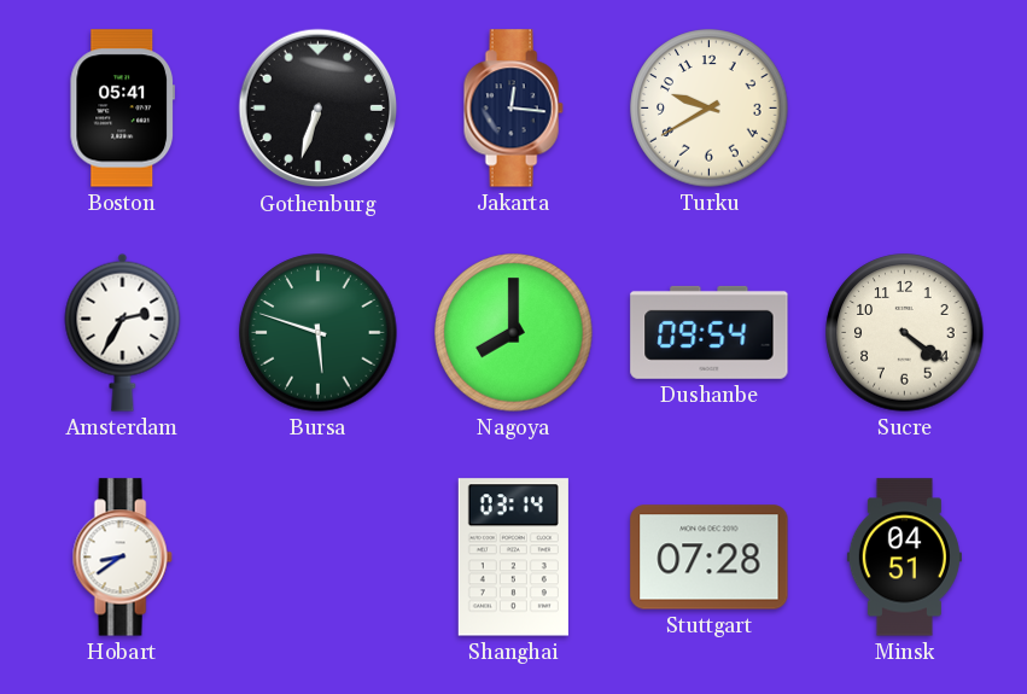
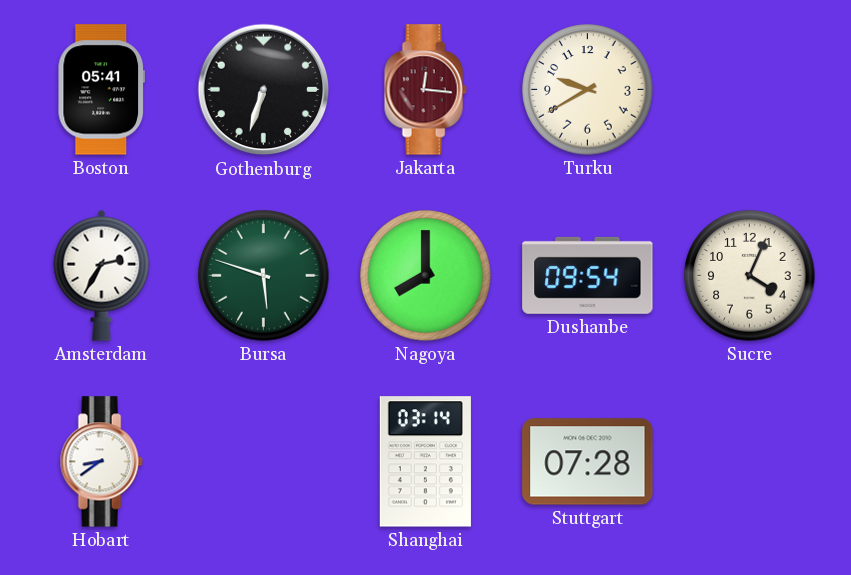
Jakarta dial: navy -> burgundy (425, 90)
Sucre: 4:21 -> 4:04 (750, 276)
Minsk: 04:51 -> none (904, 558)
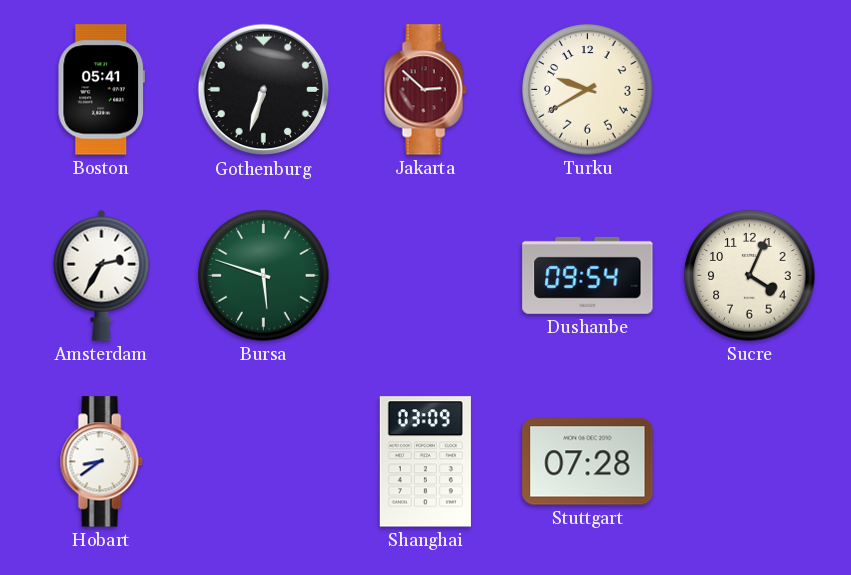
Jakarta: 12:16 -> 2:52 (425, 90)
Nagoya: 8:00 -> none (426, 276)
Shanghai: 03:14 -> 03:09 (425, 462)
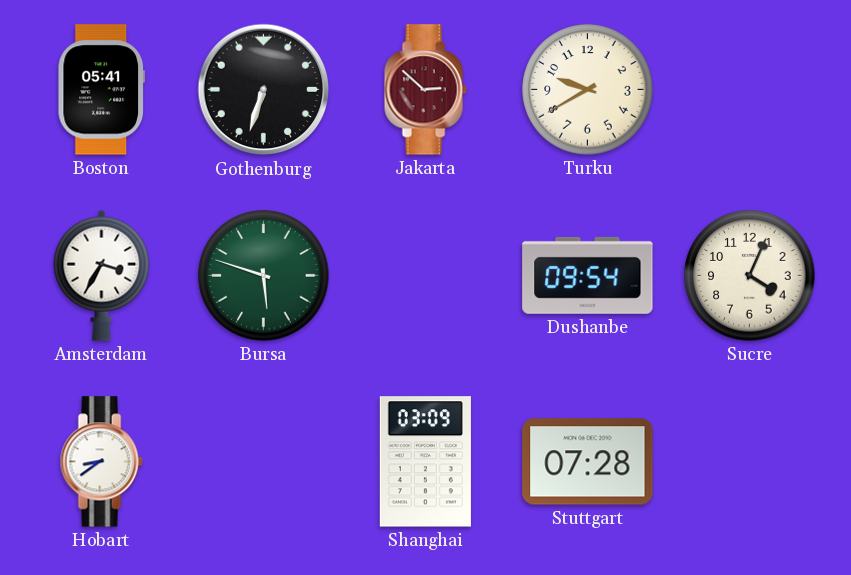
Amsterdam: 2:35 -> 3:35 (102, 275)
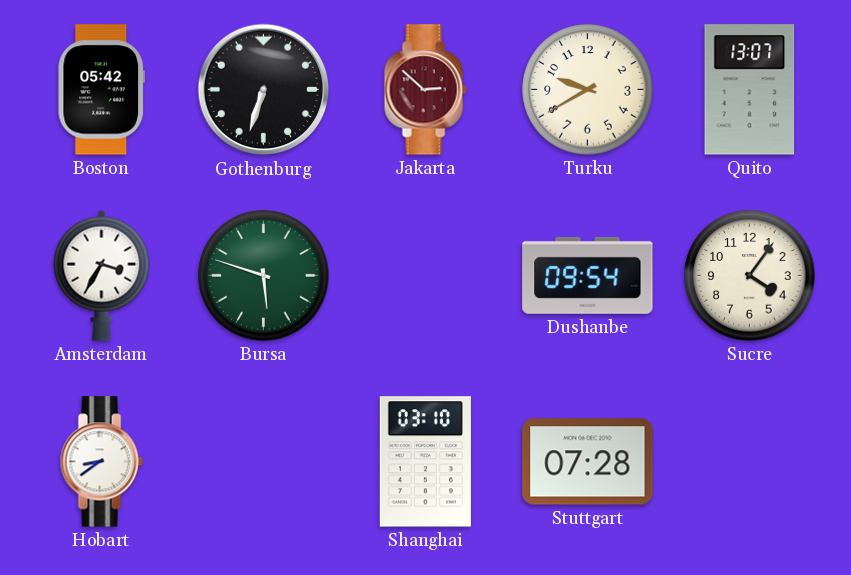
Boston: 05:41 -> 05:42 (101, 90)
Quito: none -> 13:07 (750, 90)
Sucre: 4:04 -> 4:06 (750, 276)
Shanghai: 03:09 -> 03:10 (425, 462)
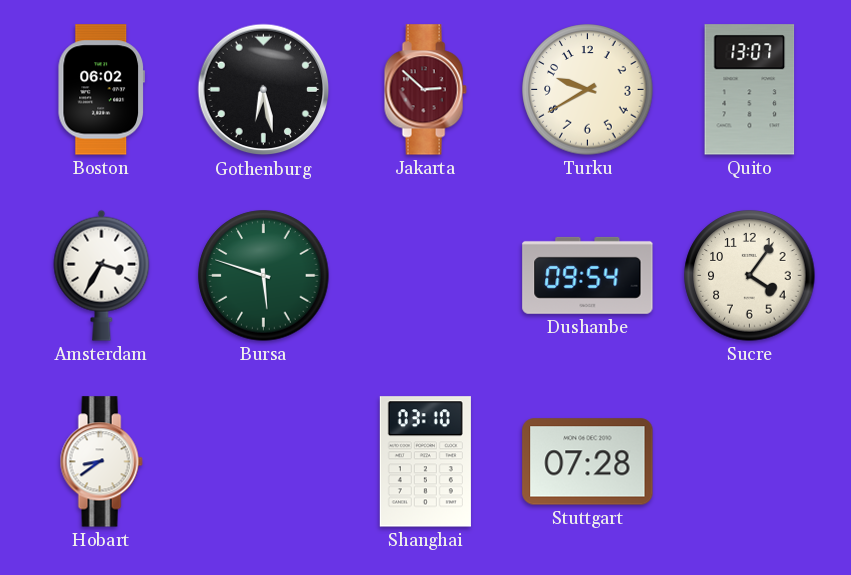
Boston: 05:42 -> 06:02 (101, 90)
Gothenburg: 6:33 -> 6:28 (264, 90)
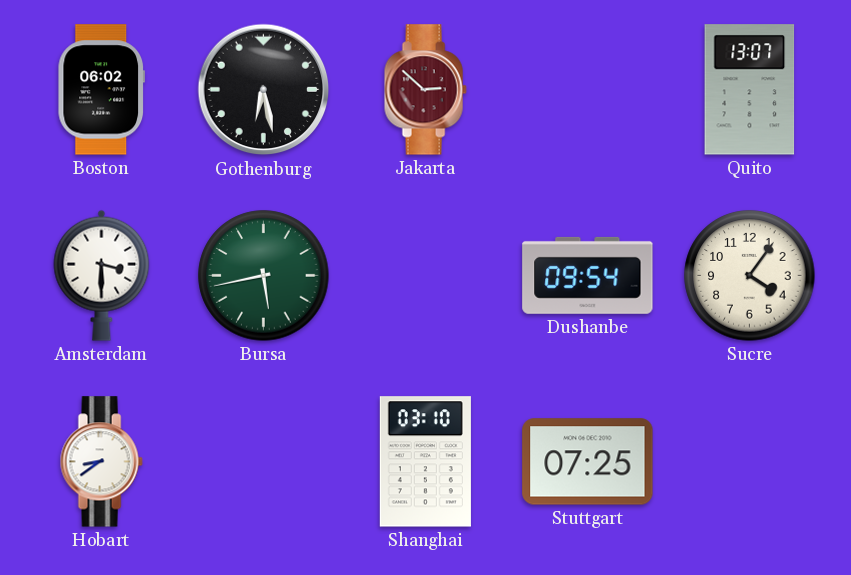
Turku: 9:40 -> none (588, 90)
Amsterdam: 3:35 -> 3:30 (102, 275)
Bursa: 5:48 -> 5:43 (264, 276)
Stuttgart: 07:28 -> 07:25 (588, 462)
